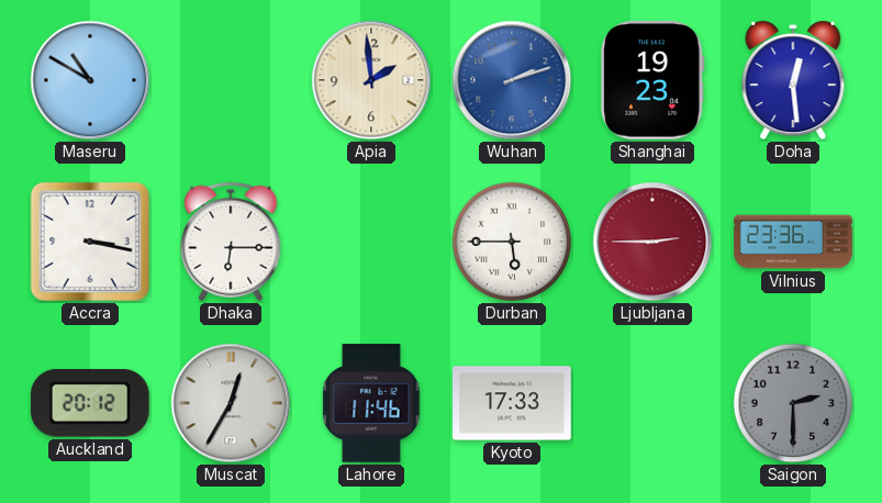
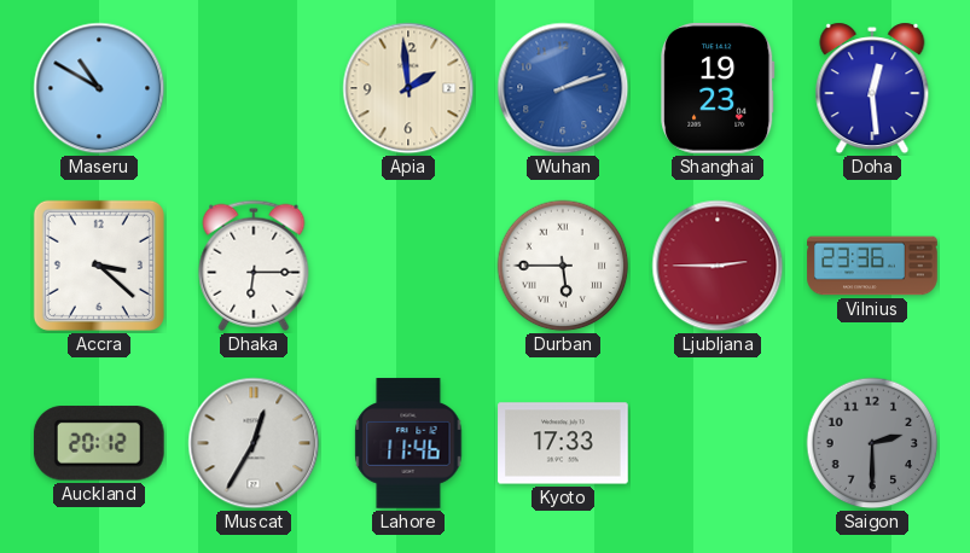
Accra: 3:17 -> 3:22 (99, 266)
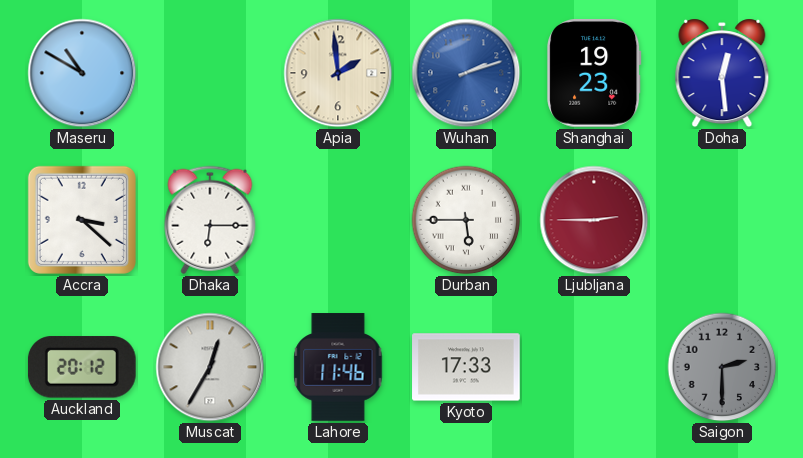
Vilnius: 23:36 -> none (872, 266)
